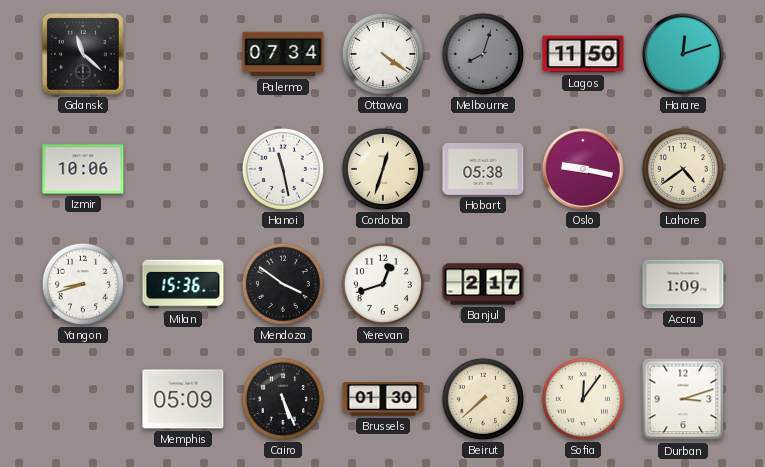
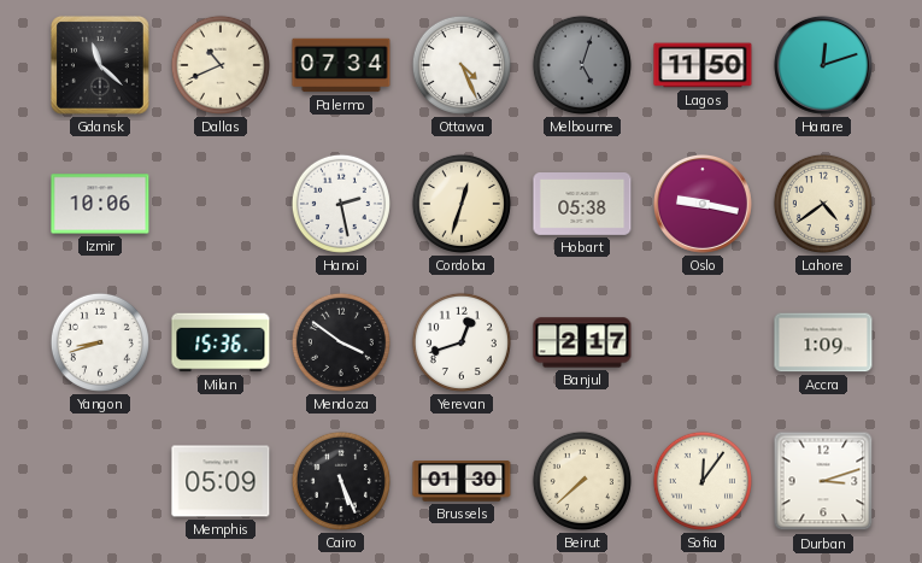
Dallas: none -> 10:41 (221, 65)
Ottawa: 4:21 -> 4:26 (462, 65)
Melbourne: 8:03 -> 5:03 (582, 65)
Hanoi: 11:28 -> 2:28 (341, 204)
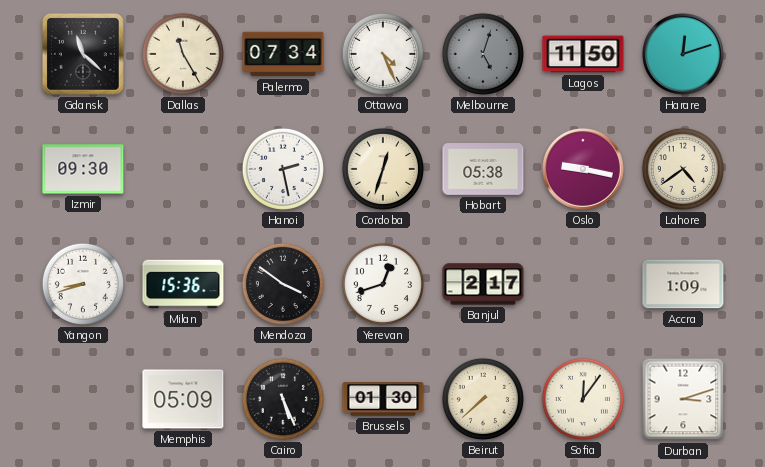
Dallas: 10:41 -> 11:25 (183, 54)
Izmir: 10:06 -> 09:30 (83, 169)
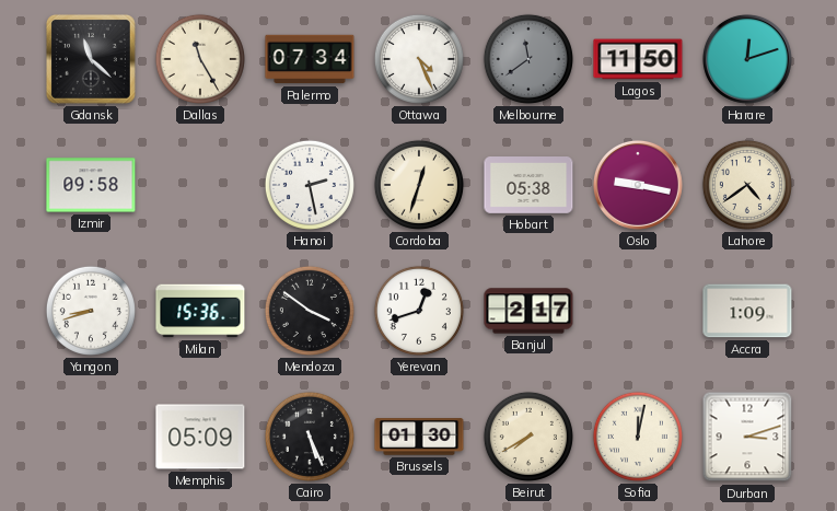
Melbourne: 5:03 -> 11:39 (528, 59)
Izmir: 09:30 -> 09:58 (91, 185)
Beirut: 7:38 -> 7:40 (528, 437)
Sofia: 12:06 -> 12:02 (638, 437)
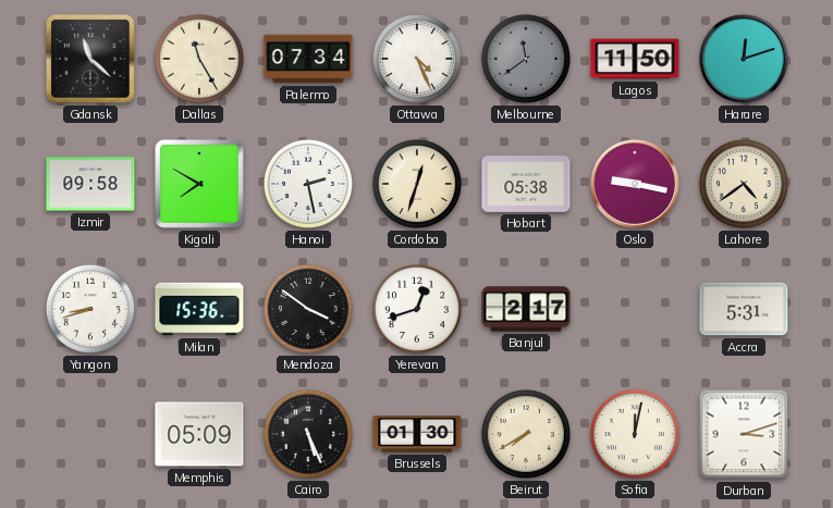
Kigali: none -> 7:50 (199, 184)
Accra: 1:09 -> 5:31 (744, 309)
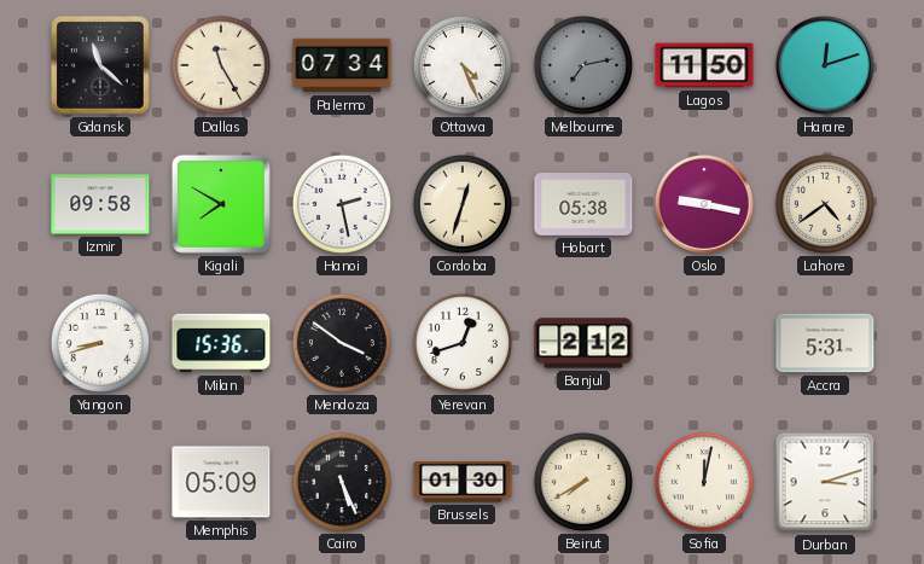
Melbourne: 11:39 -> 7:13 (583, 65)
Banjul: 2:17 -> 2:12 (583, 343)
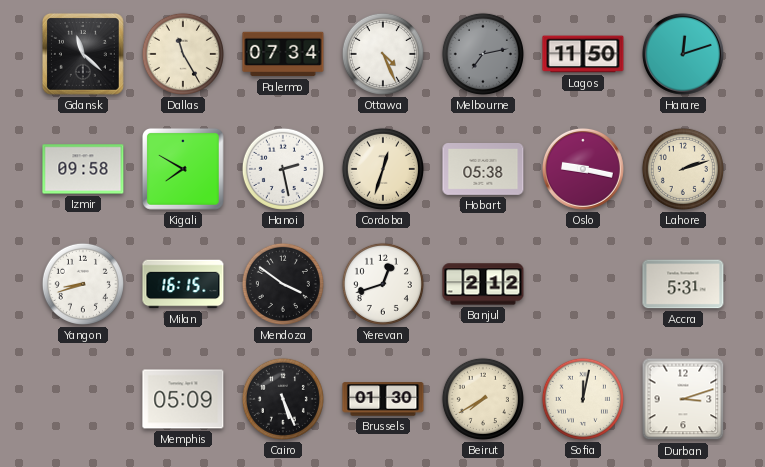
Lahore: 4:39 -> 2:12 (683, 169)
Milan: 15:36 -> 16:15 (183, 284)
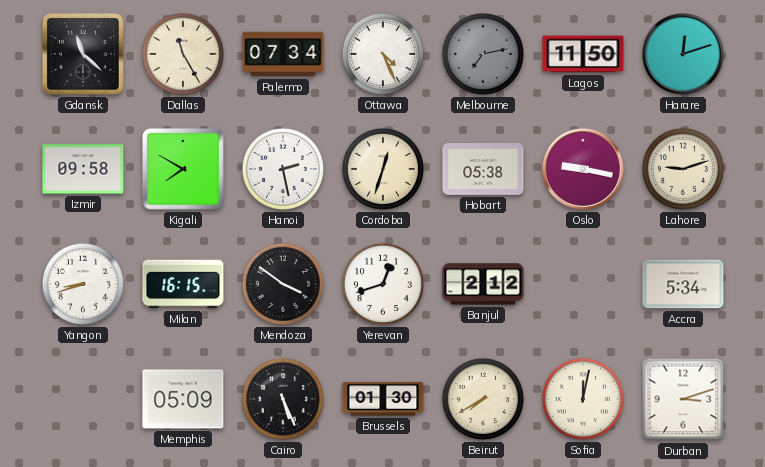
Lahore: 2:12 -> 9:12 (683, 169)
Accra: 5:31 -> 5:34 (683, 284)
